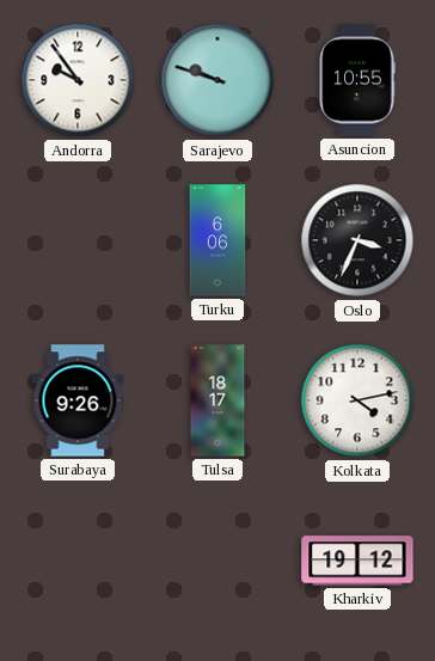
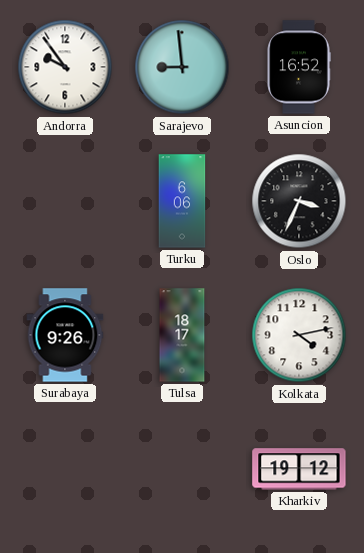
Sarajevo: 9:48 -> 8:59 (182, 67)
Asuncion: 10:55 -> 16:52 (299, 67)
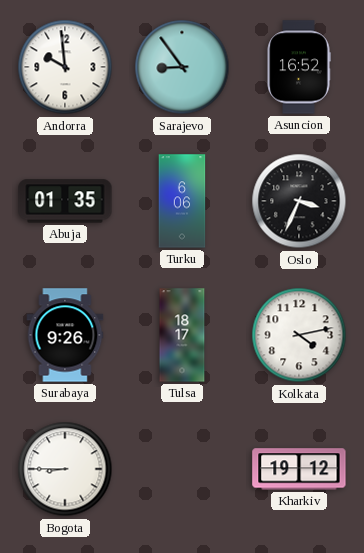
Andorra: 9:54 -> 9:59 (65, 67)
Sarajevo: 8:59 -> 8:54 (182, 67)
Abuja: none -> 01:35 (65, 201)
Bogota: none -> 8:45 (65, 469)
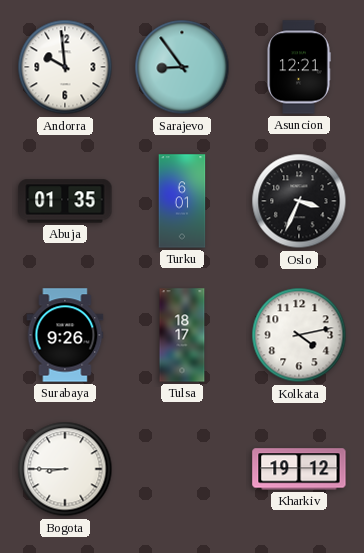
Asuncion: 16:52 -> 12:21 (299, 67)
Turku: 6:06 -> 6:01 (182, 201)
